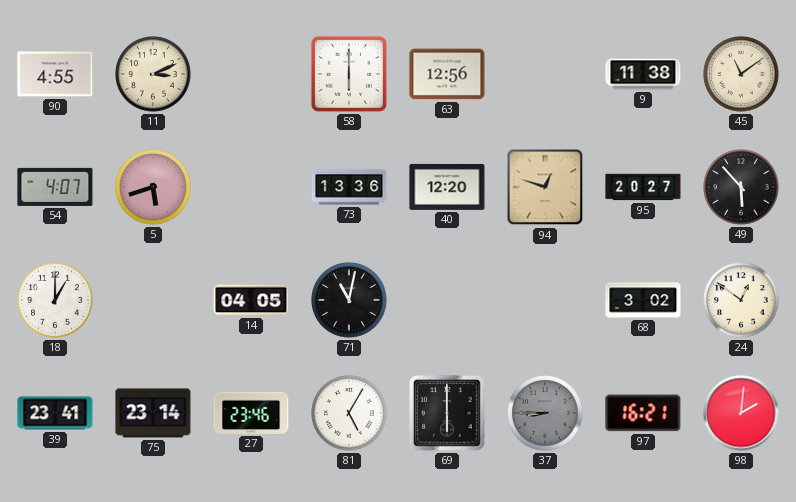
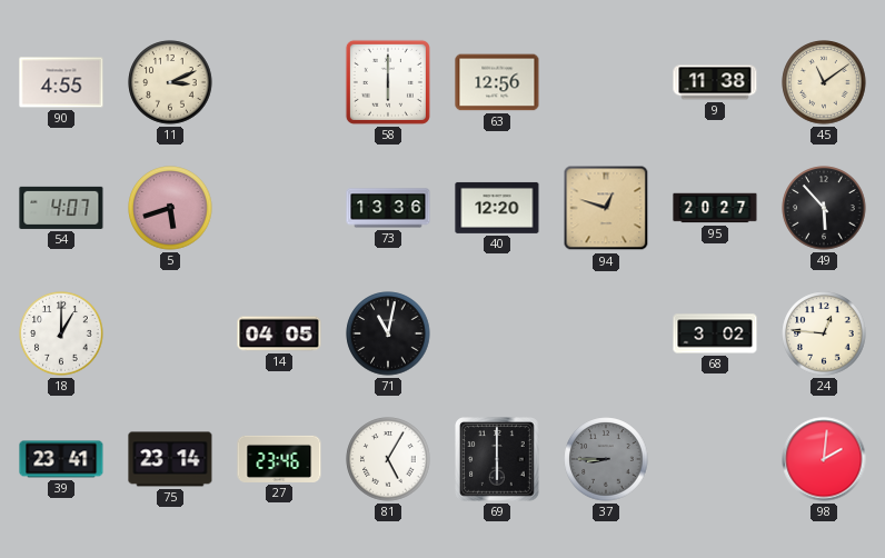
24: 12:51 -> 12:46 (824, 333)
97: 16:21 -> none (643, 413)
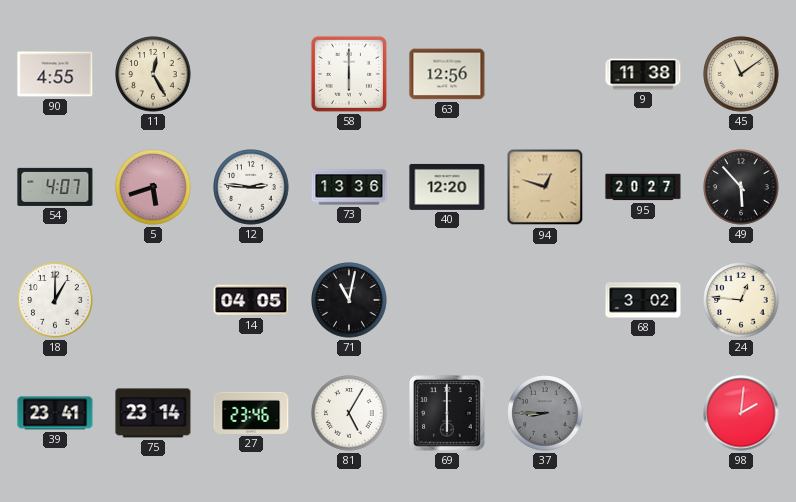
11: 3:11 -> 12:25 (153, 74)
12: none -> 2:46 (251, 187)
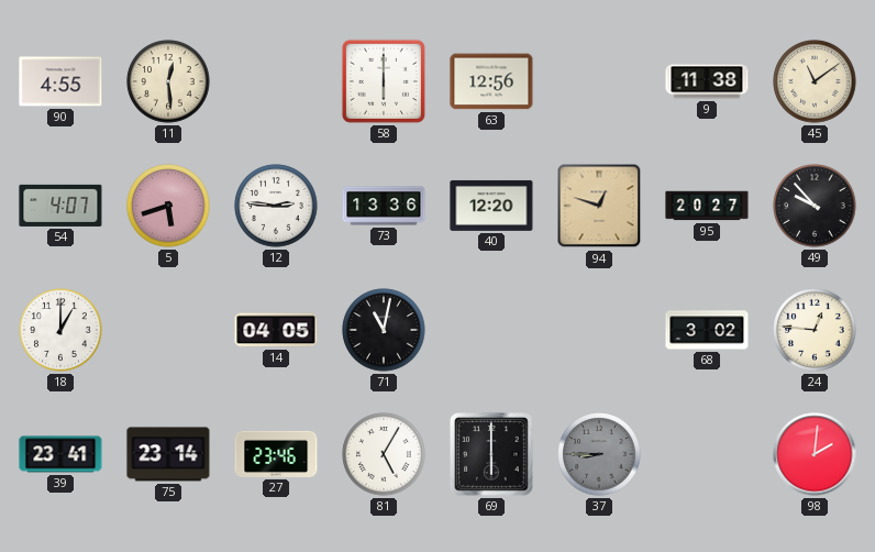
11: 12:25 -> 12:29 (168, 81)
49: 5:53 -> 9:53 (815, 206)
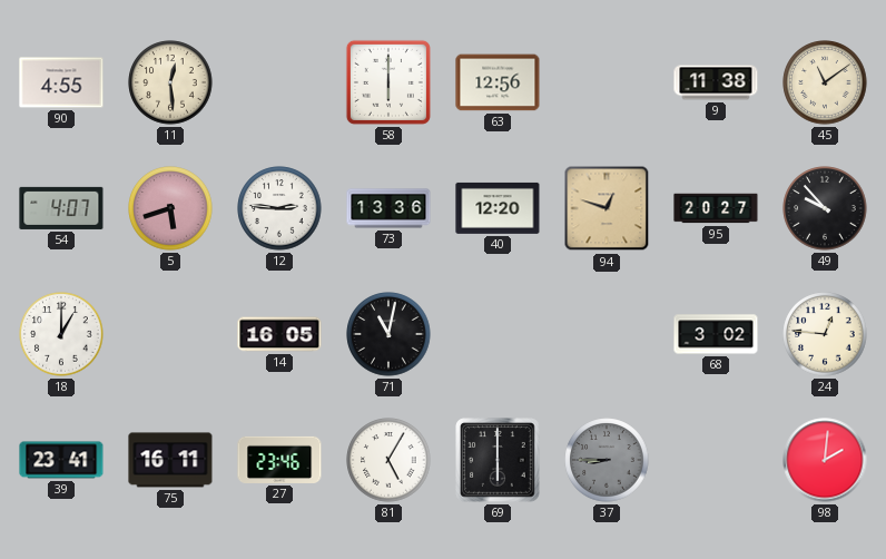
14: 04:05 -> 16:05 (279, 334)
75: 23:14 -> 16:11 (170, 460)
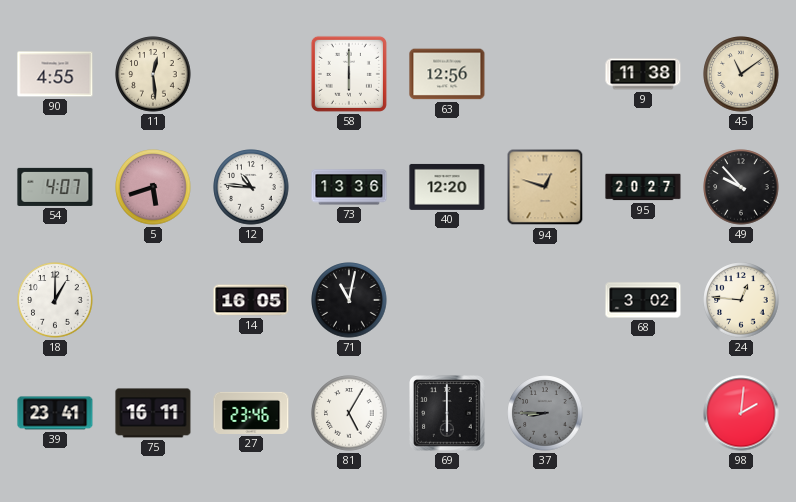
12: 2:46 -> 10:46 (251, 187)
